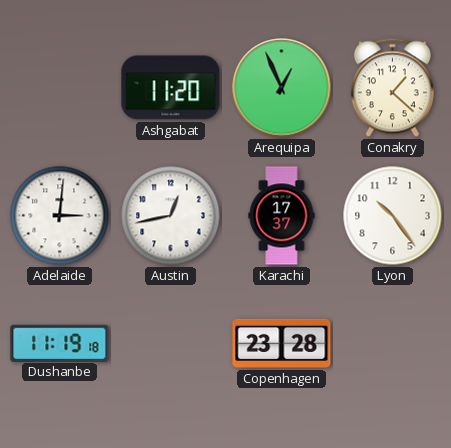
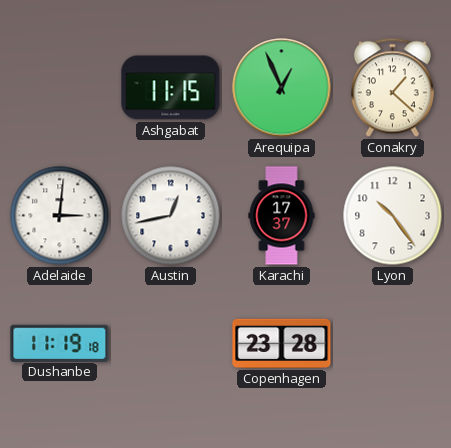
Ashgabat: 11:20 -> 11:15 (171, 88)
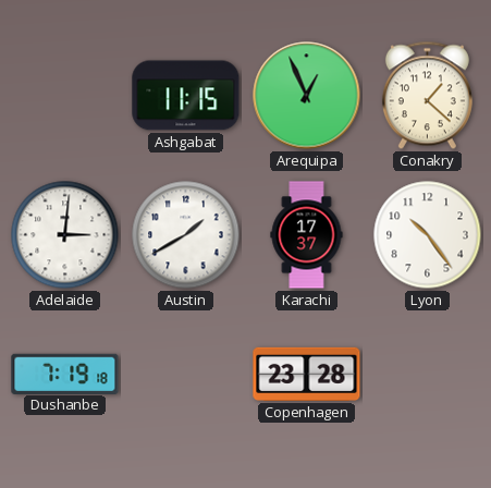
Austin: 12:43 -> 1:40 (186, 235)
Dushanbe: 11:19 -> 7:19 (65, 374)
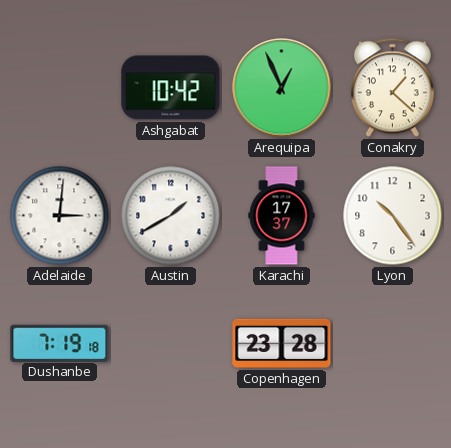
Ashgabat: 11:15 -> 10:42 (171, 88)
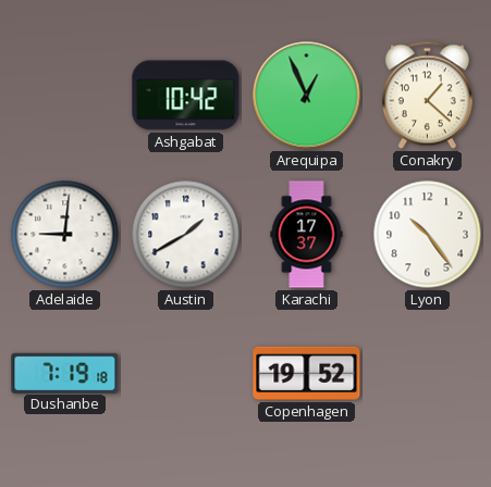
Adelaide: 3:01 -> 9:01 (65, 235)
Copenhagen: 23:28 -> 19:52 (307, 373)
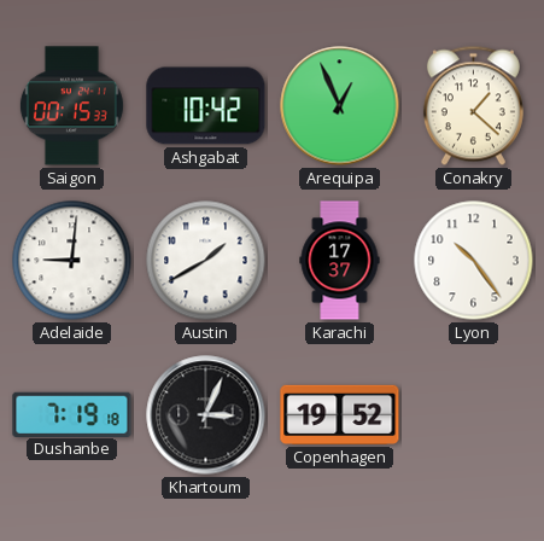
Saigon: none -> 00:15 (71, 106)
Khartoum: none -> 3:04 (206, 415)
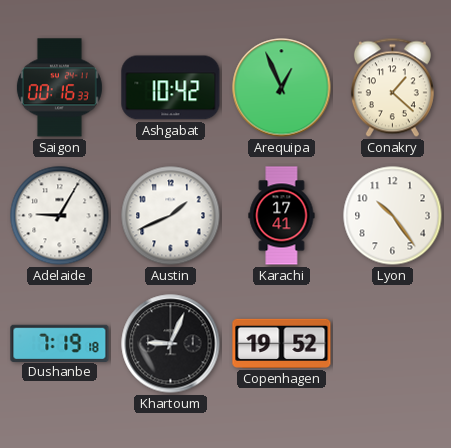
Saigon: 00:15 -> 00:16 (59, 88)
Adelaide: 9:01 -> 9:05 (60, 216)
Austin: 1:40 -> 1:41 (171, 216)
Karachi: 17:37 -> 17:41 (282, 216)
Khartoum: 3:04 -> 9:04 (171, 344)
